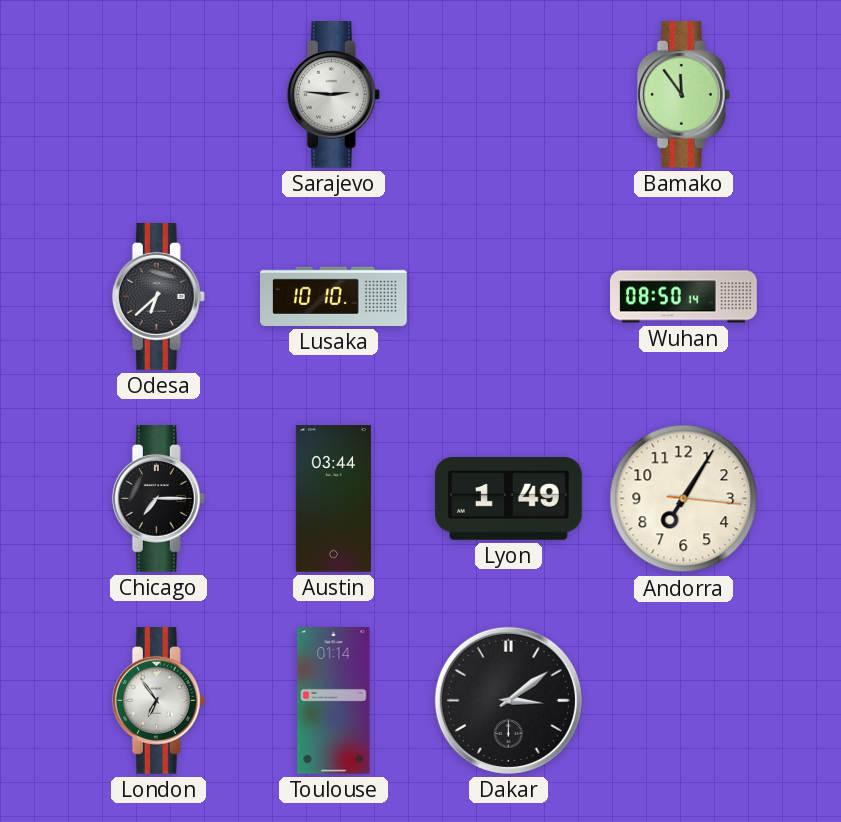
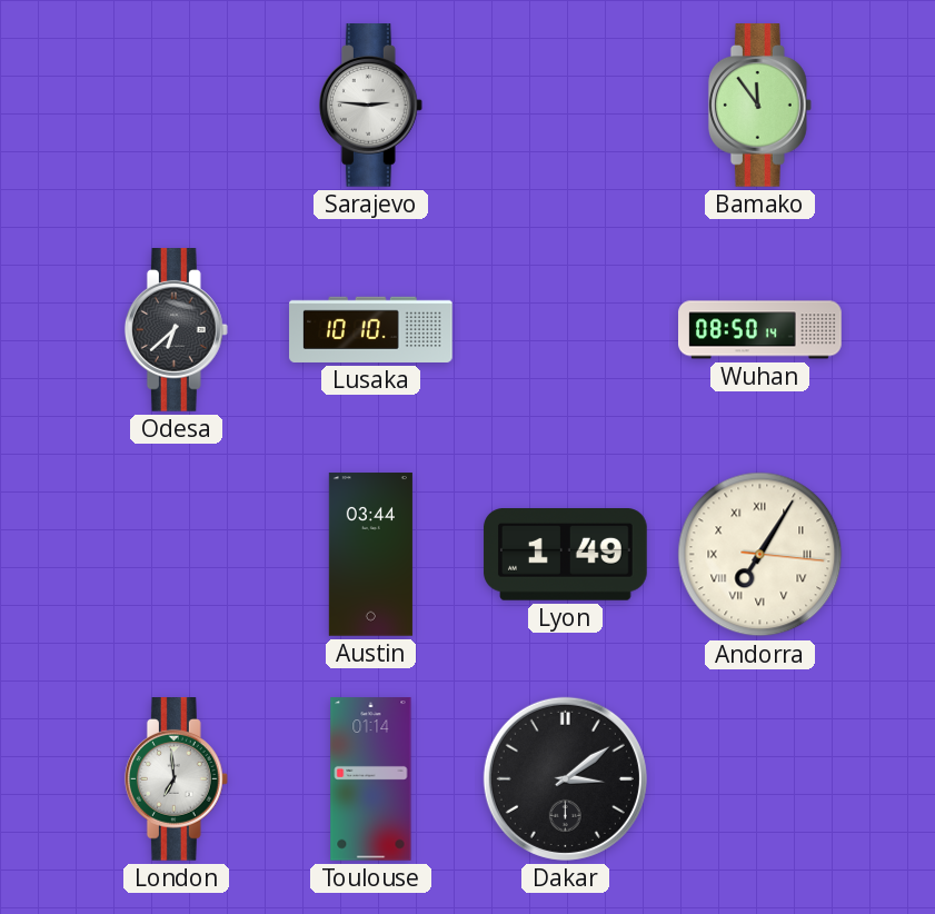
Chicago: 7:15 -> none (158, 499)
Andorra numerals: Arabic -> Roman (760, 555)
London: 6:54 -> 6:59 (176, 779)
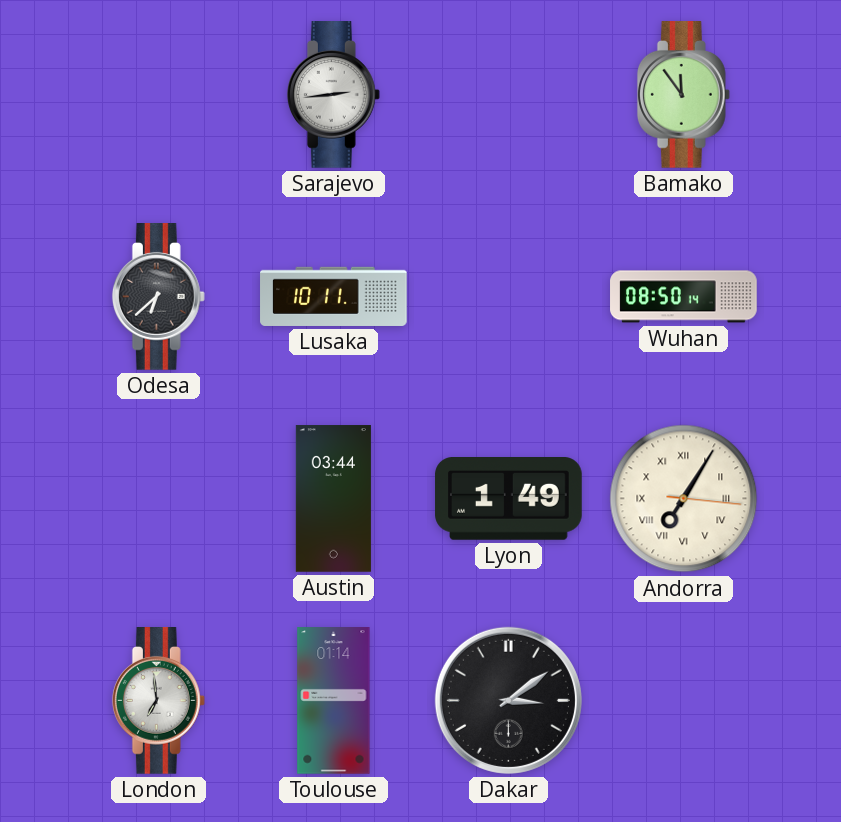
Sarajevo: 2:46 -> 2:44 (333, 95)
Lusaka: 10:10 -> 10:11 (334, 296)
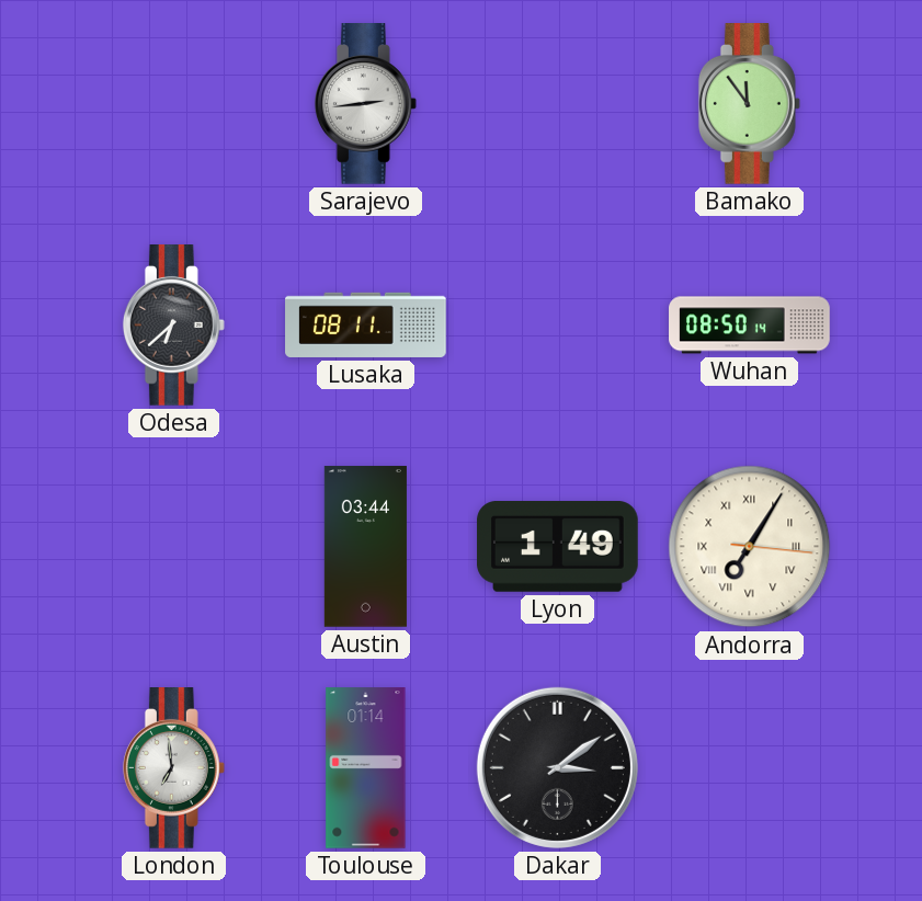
Lusaka: 10:11 -> 08:11 (366, 324)
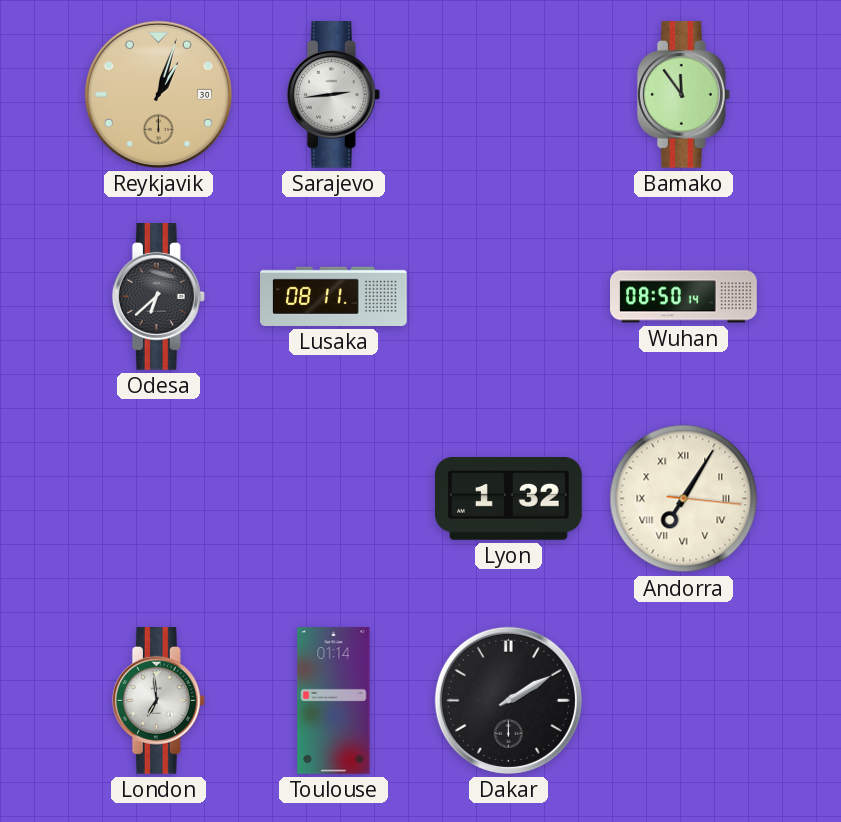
Reykjavik: none -> 1:03 (158, 94)
Austin: 03:44 -> none (365, 547)
Lyon: 1:49 -> 1:32 (509, 499)
Dakar: 3:09 -> 2:10 (508, 700)
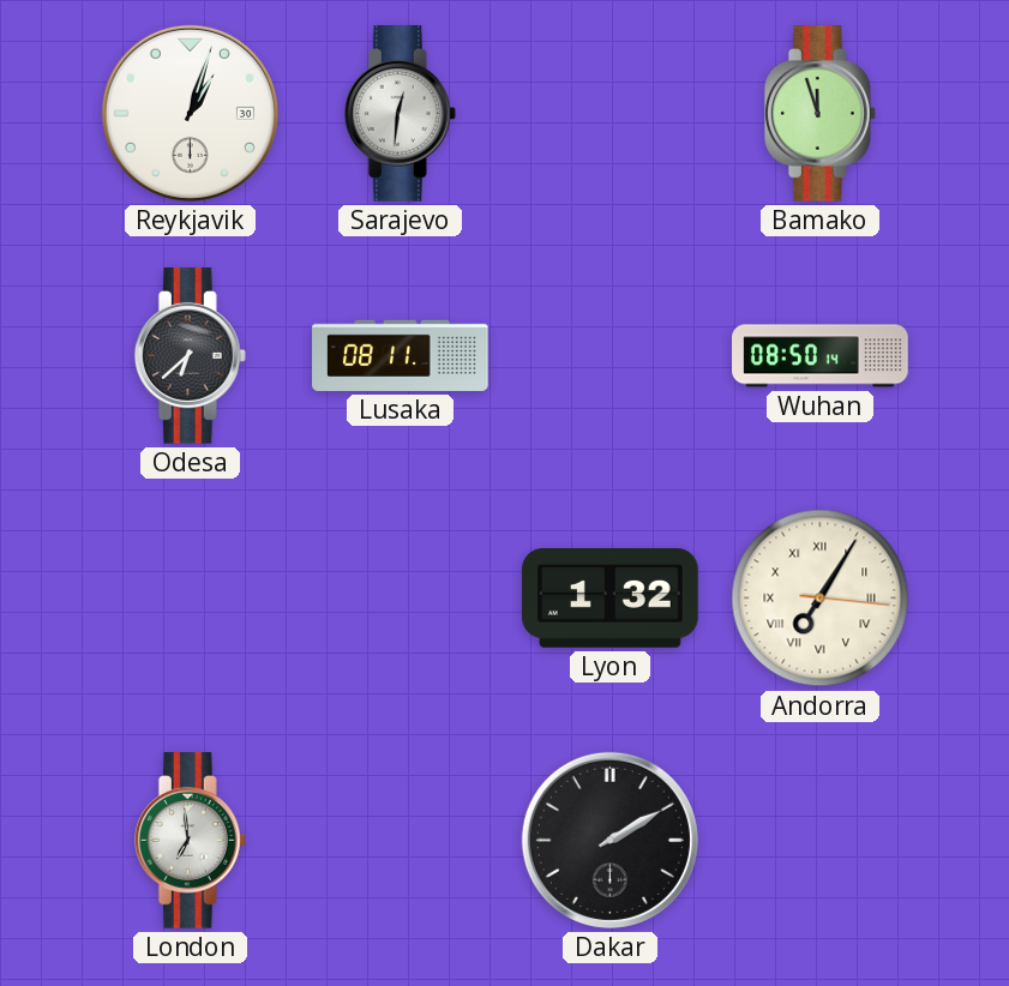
Reykjavik dial: champagne -> white (190, 113)
Sarajevo: 2:44 -> 12:31 (400, 114)
Bamako: 11:54 -> 11:57 (819, 114)
Toulouse: 01:14 -> none (334, 701)
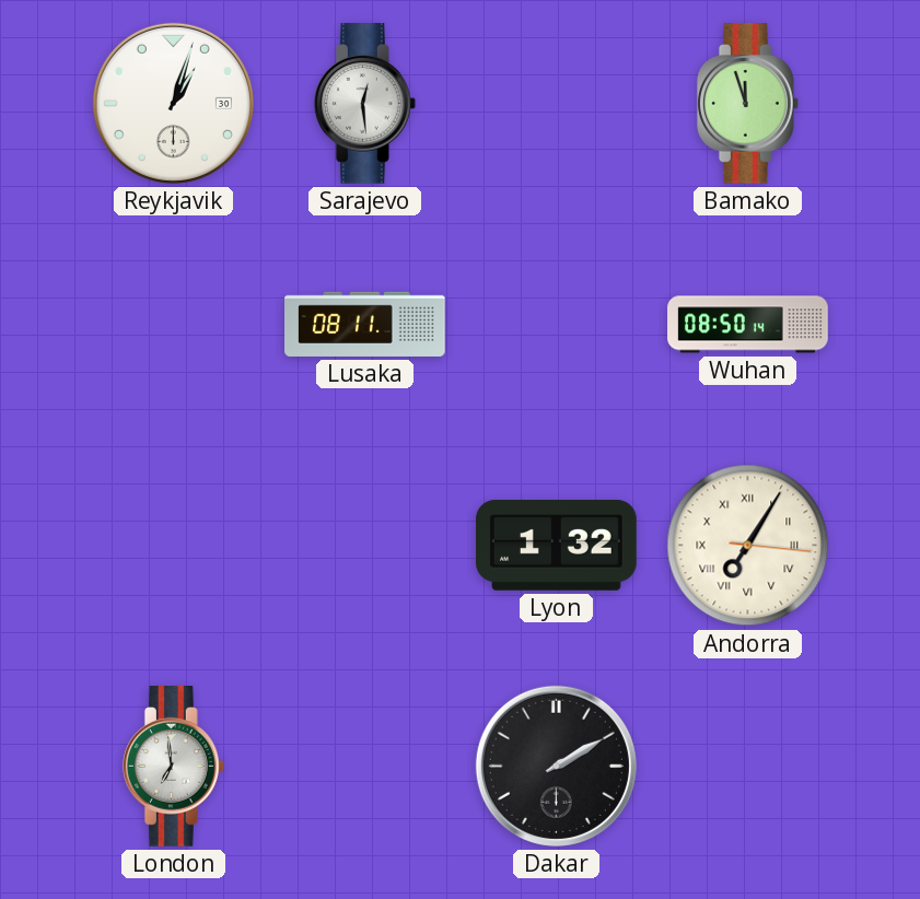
Sarajevo: 12:31 -> 12:29 (364, 104)
Odesa: 6:38 -> none (190, 356)
